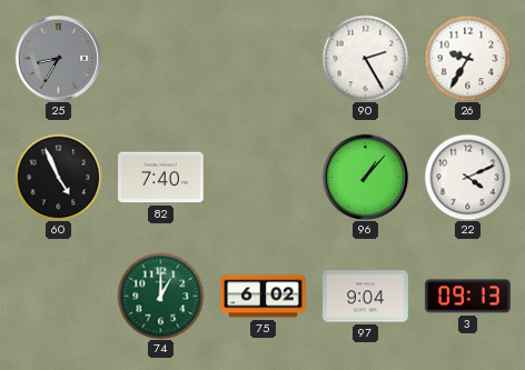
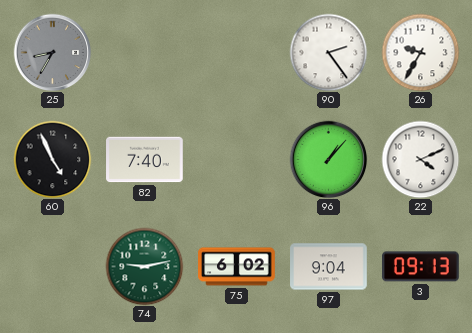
90: 2:25 -> 2:24 (328, 52)
74: 1:00 -> 9:13 (144, 266)
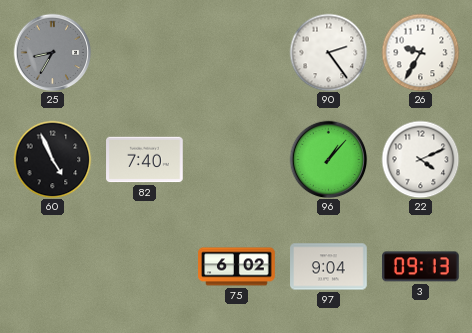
74: 9:13 -> none (144, 266)
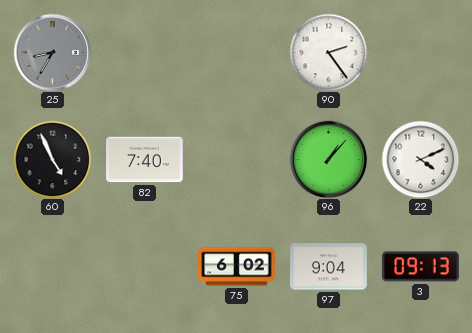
26: 9:35 -> none (420, 52)
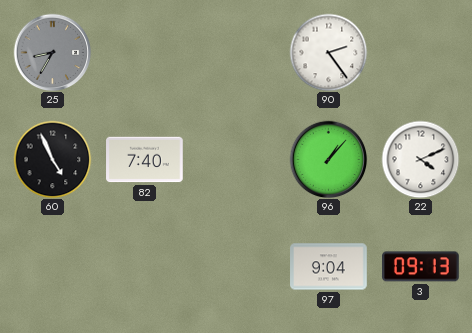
75: 6:02 -> none (237, 267)
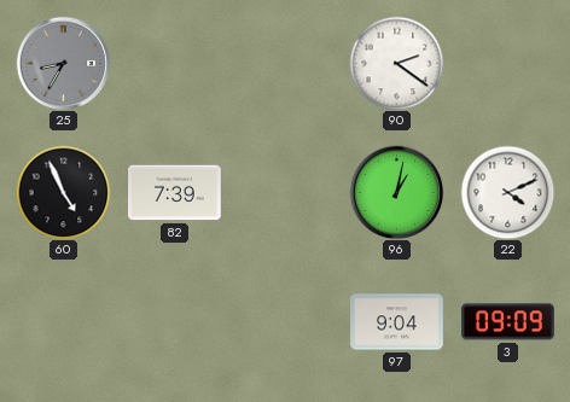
90: 2:24 -> 2:21 (396, 63)
82: 7:40 -> 7:39 (175, 193)
96: 1:07 -> 1:02 (396, 192)
3: 09:13 -> 09:09 (508, 322)
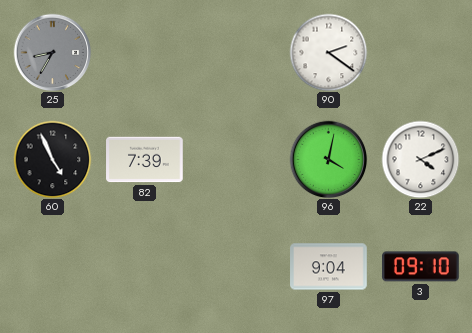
96: 1:02 -> 4:02 (328, 159)
3: 09:09 -> 09:10 (421, 267)
